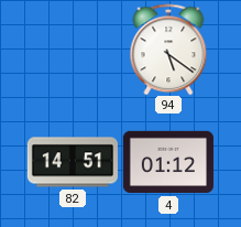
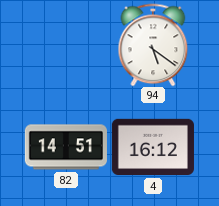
4: 01:12 -> 16:12 (153, 147)
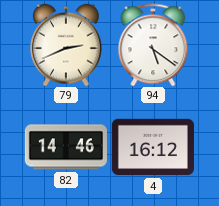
79: none -> 2:41 (66, 45)
82: 14:51 -> 14:46 (66, 147)
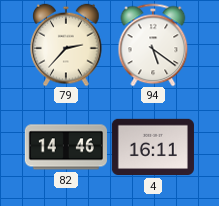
79: 2:41 -> 2:37 (66, 45)
4: 16:12 -> 16:11 (153, 147)
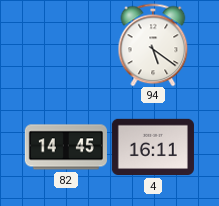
79: 2:37 -> none (66, 45)
82: 14:46 -> 14:45 (66, 147)
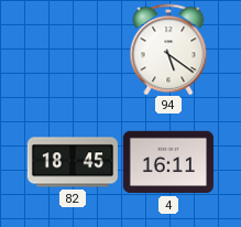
82: 14:45 -> 18:45 (73, 162)
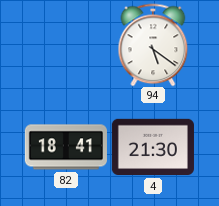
82: 18:45 -> 18:41 (66, 147)
4: 16:11 -> 21:30 (153, 147)
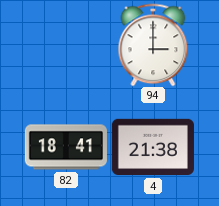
94: 5:21 -> 3:00 (153, 45)
4: 21:30 -> 21:38 (153, 147)
